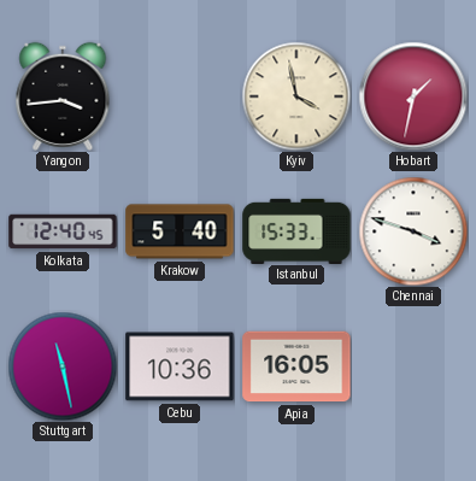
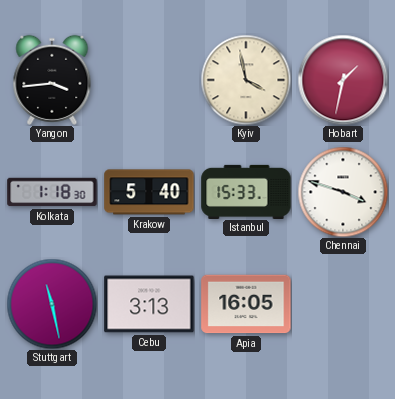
Kolkata: 12:40 -> 1:18 (52, 192)
Cebu: 10:36 -> 3:13 (149, 304)
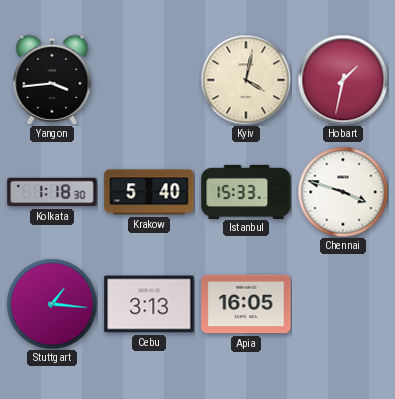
Kyiv: 3:58 -> 4:02 (246, 80)
Stuttgart: 11:28 -> 1:16 (52, 304)
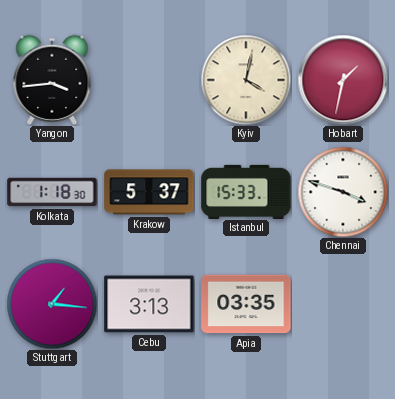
Krakow: 5:40 -> 5:37 (149, 192)
Apia: 16:05 -> 03:35 (246, 304)
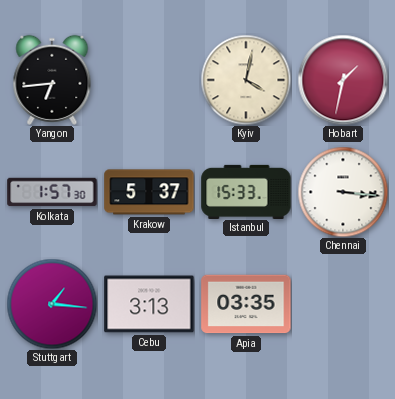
Yangon: 3:44 -> 6:44 (52, 80)
Kolkata: 1:18 -> 1:57 (52, 192)
Chennai: 3:48 -> 3:16 (343, 192)
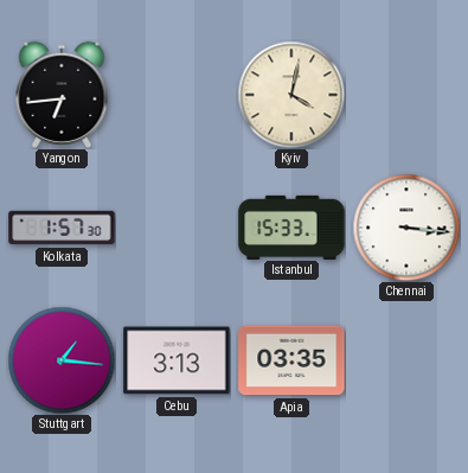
Hobart: 1:32 -> none (343, 80)
Krakow: 5:37 -> none (149, 192)
